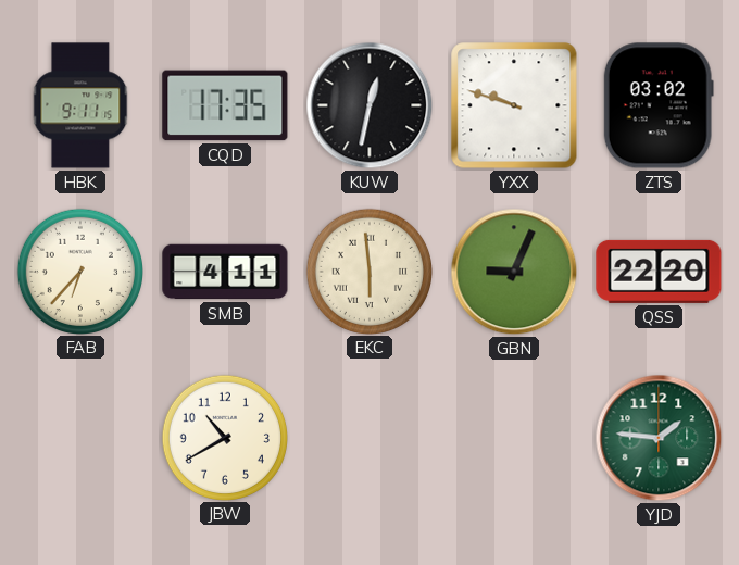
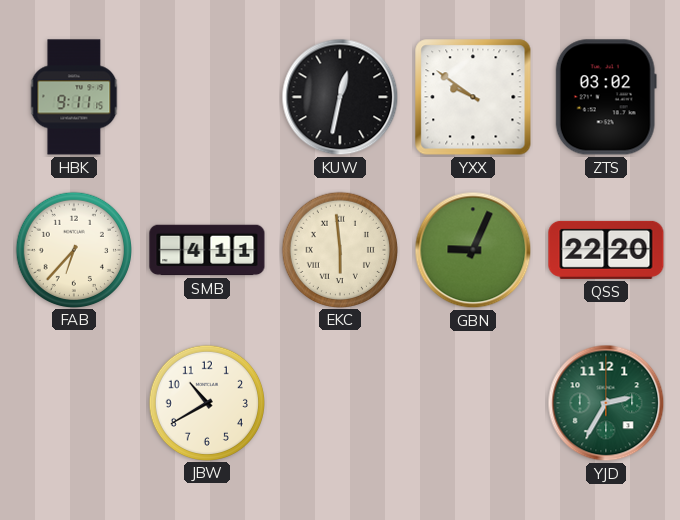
CQD: 17:35 -> none (225, 105)
YXX: 9:48 -> 9:51 (473, 97)
YJD: 1:46 -> 2:35 (606, 403)
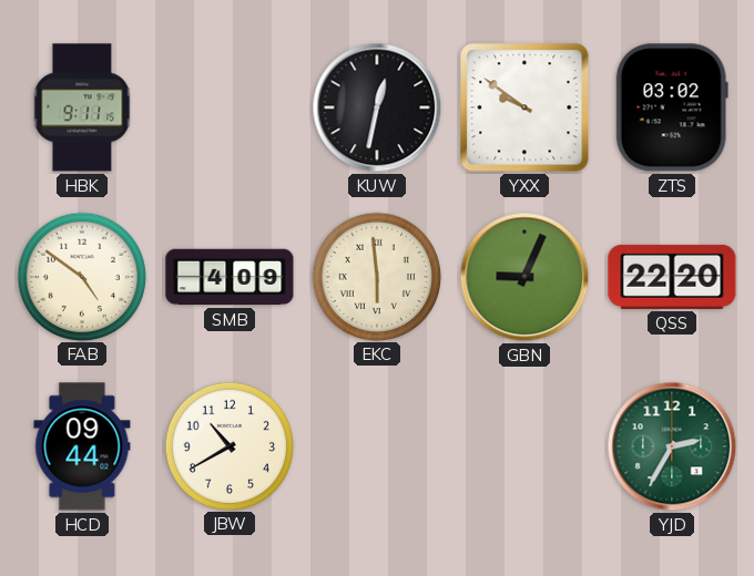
FAB: 6:37 -> 4:51 (81, 276)
SMB: 4:11 -> 4:09 (230, 277)
HCD: none -> 09:44 (82, 446)
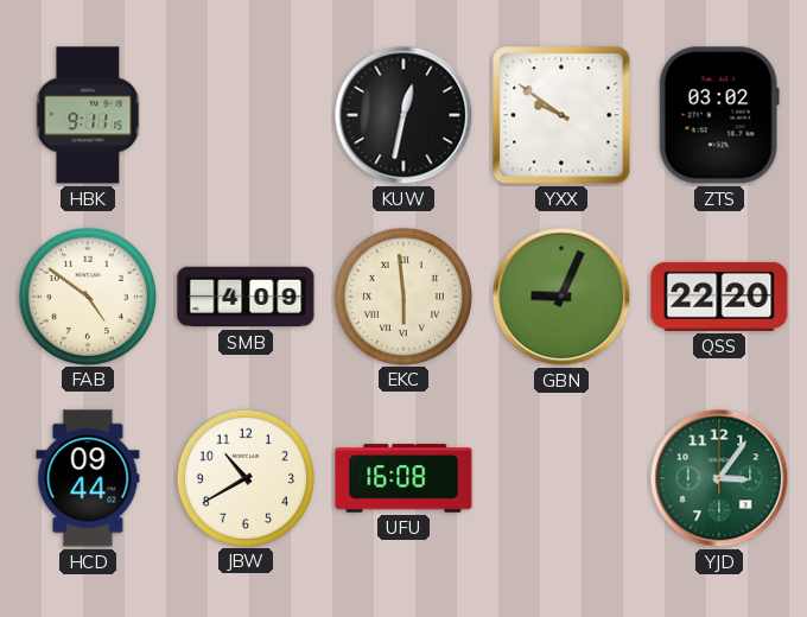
UFU: none -> 16:08 (403, 478)
YJD: 2:35 -> 3:06 (719, 478)
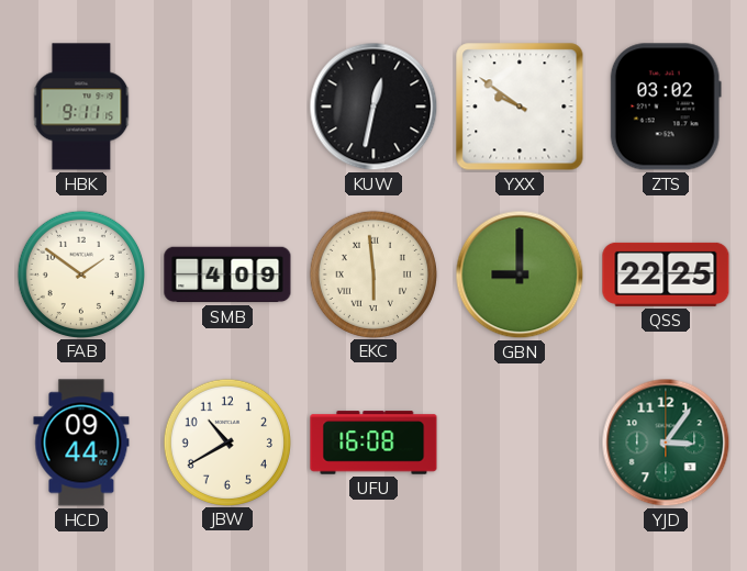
FAB: 4:51 -> 1:51 (80, 273)
GBN: 9:04 -> 9:00 (520, 275)
QSS: 22:20 -> 22:25 (666, 275)
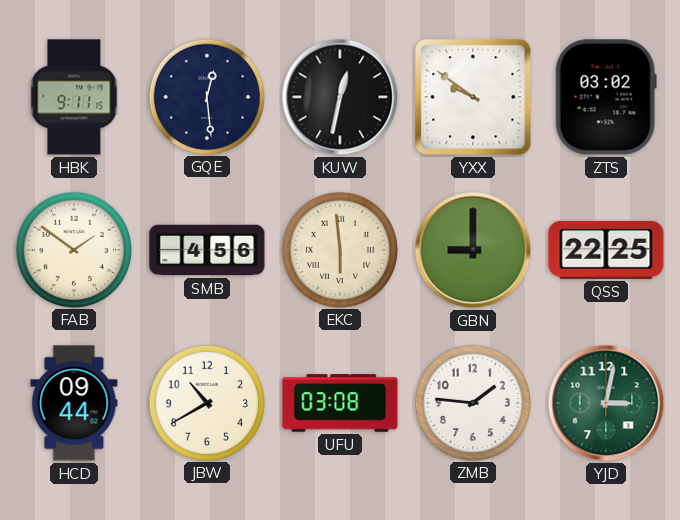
GQE: none -> 12:29 (206, 96)
SMB: 4:09 -> 4:56 (207, 250)
UFU: 16:08 -> 03:08 (340, 403)
ZMB: none -> 1:46 (472, 402)
YJD: 3:06 -> 3:02 (606, 403)
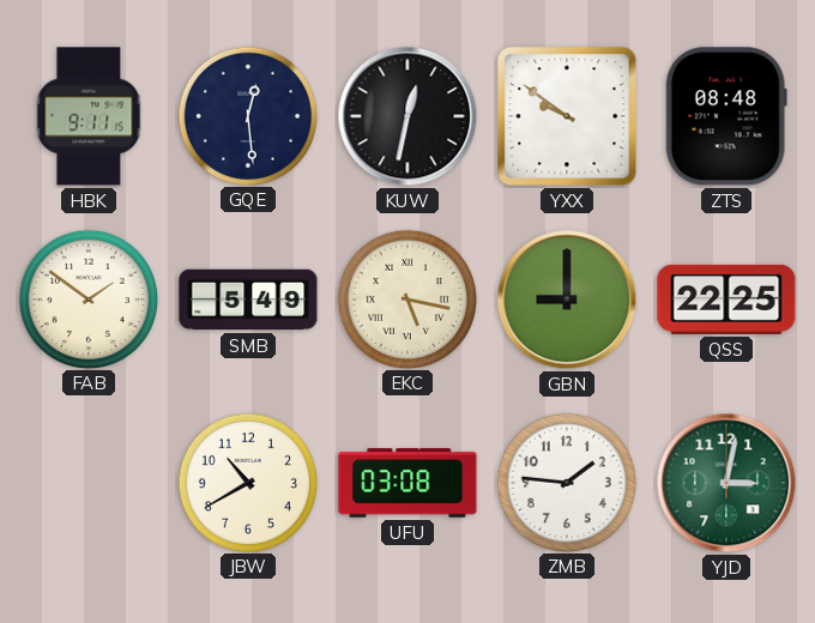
ZTS: 03:02 -> 08:48 (726, 116)
SMB: 4:56 -> 5:49 (248, 300)
EKC: 5:59 -> 5:17 (406, 298)
HCD: 09:44 -> none (74, 403)
